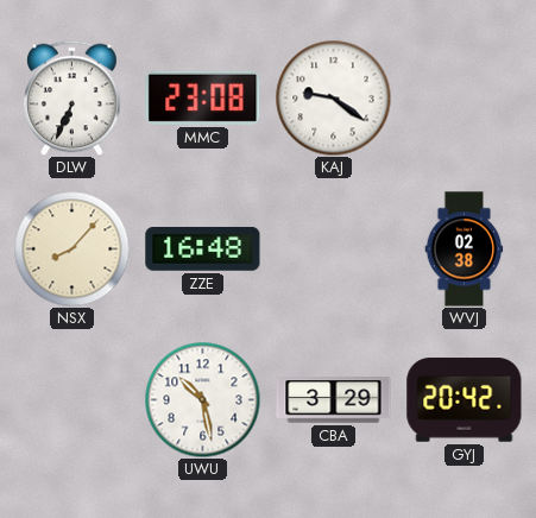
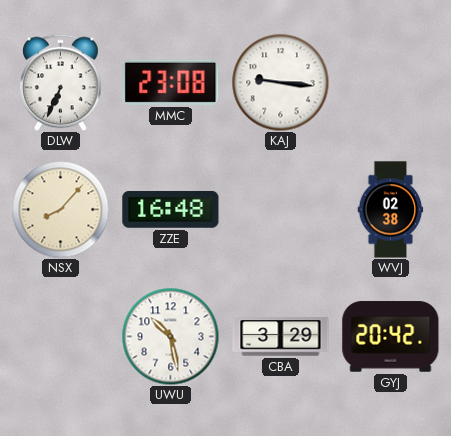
KAJ: 9:21 -> 9:16 (280, 82)
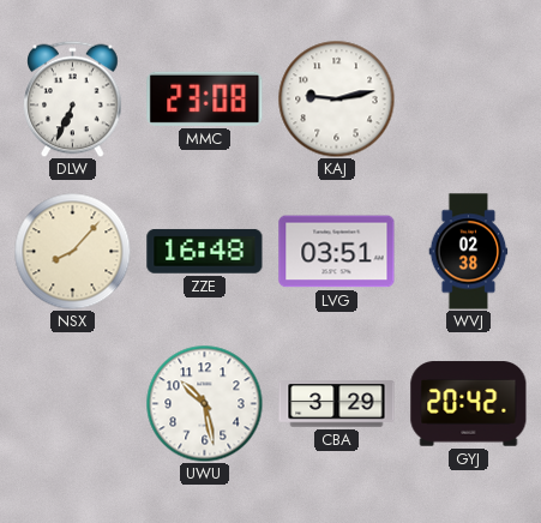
KAJ: 9:16 -> 9:13 (336, 98)
LVG: none -> 03:51 (337, 252)
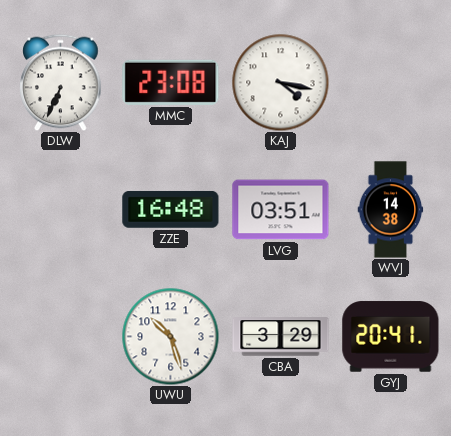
KAJ: 9:13 -> 4:17 (280, 82)
NSX: 8:07 -> none (72, 251)
WVJ: 02:38 -> 14:38 (391, 210)
UWU: 10:28 -> 10:27 (170, 336)
GYJ: 20:42 -> 20:41 (391, 337)
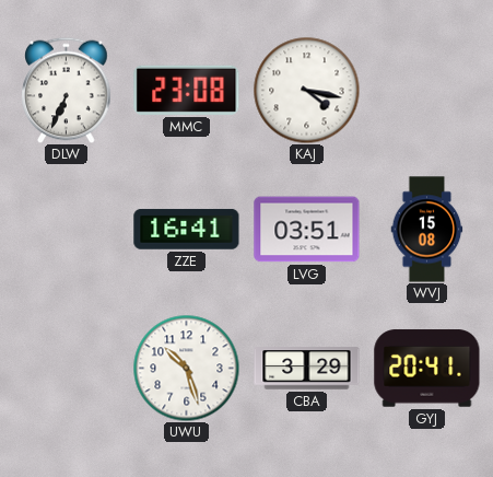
ZZE: 16:48 -> 16:41 (187, 230)
WVJ: 14:38 -> 15:08 (427, 230)
